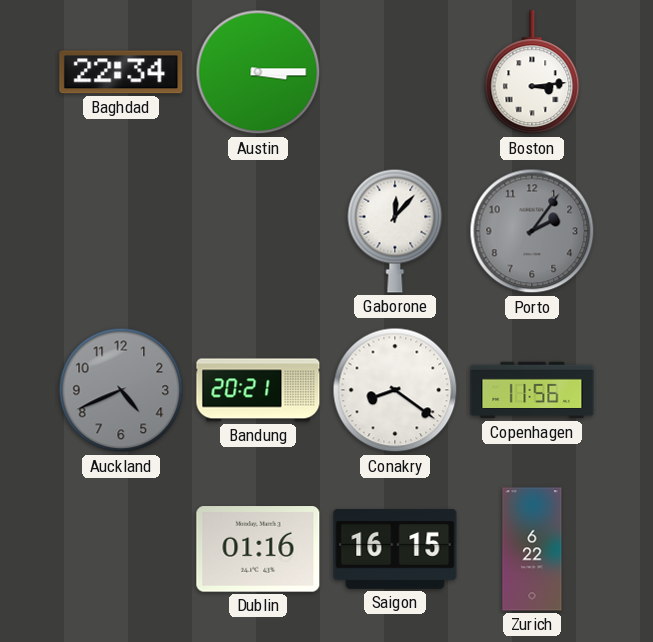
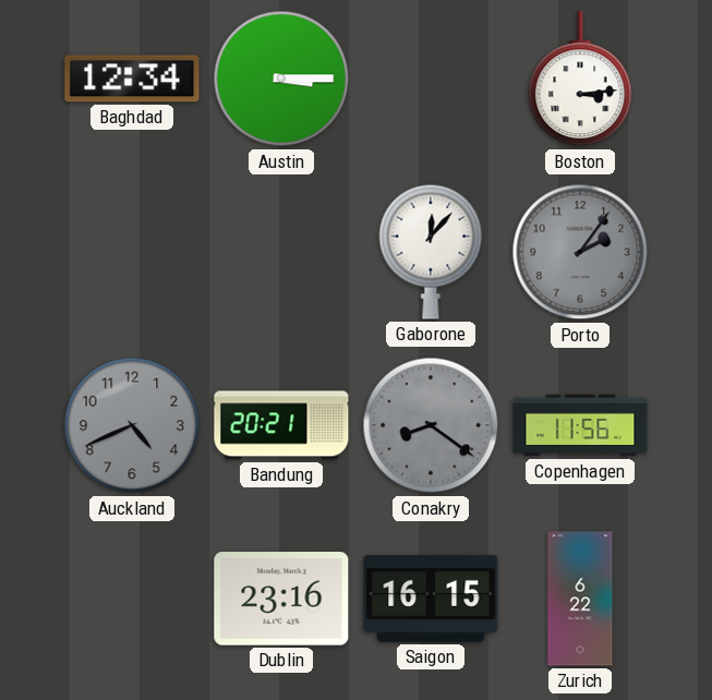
Baghdad: 22:34 -> 12:34 (132, 79)
Conakry dial: white -> grey (431, 425)
Dublin: 01:16 -> 23:16 (281, 599)
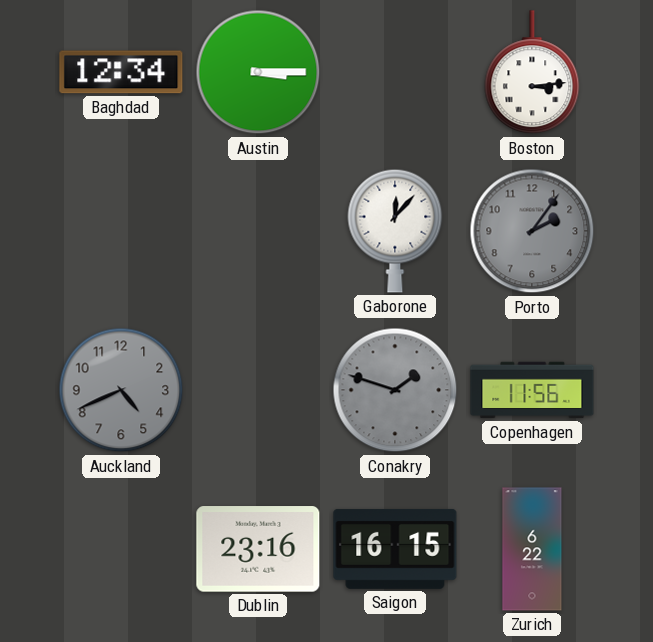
Bandung: 20:21 -> none (281, 425)
Conakry: 8:21 -> 1:48 (395, 390)
